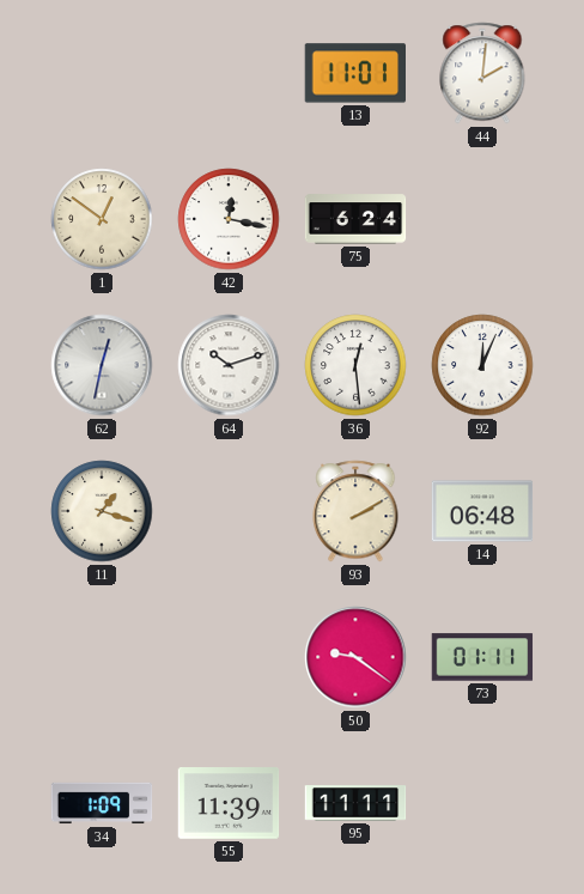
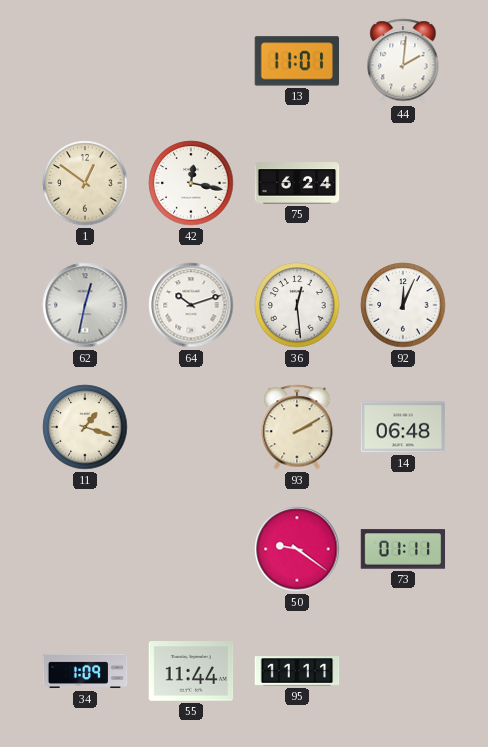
55: 11:39 -> 11:44 (191, 671)
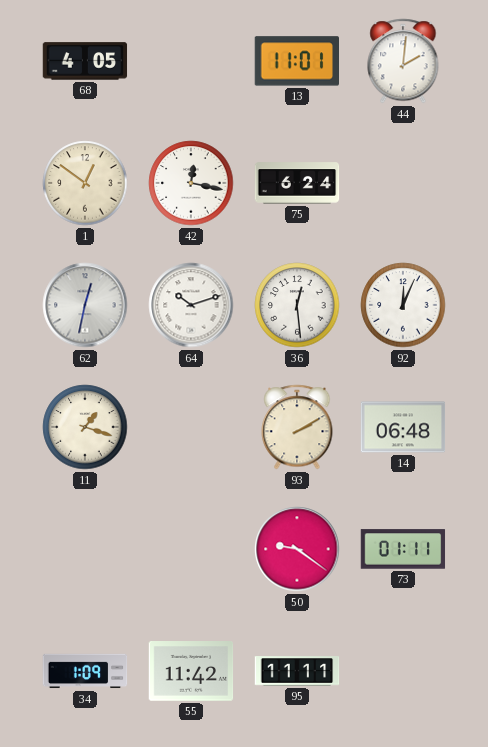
68: none -> 4:05 (85, 61)
55: 11:44 -> 11:42 (191, 671)
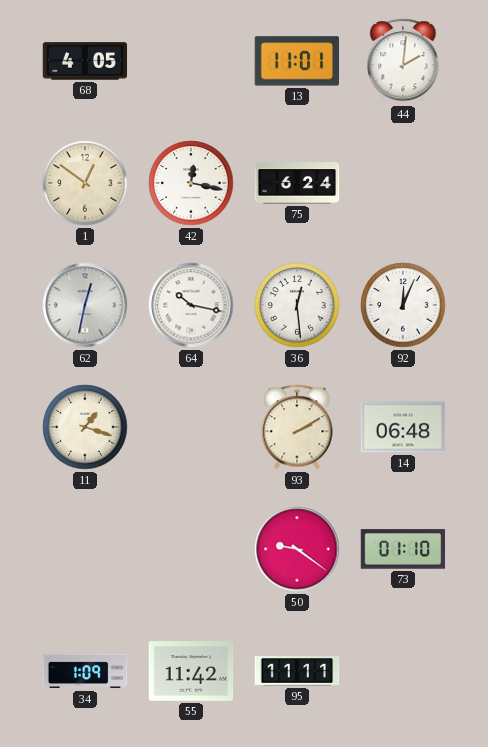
64: 10:12 -> 10:17 (191, 305)
73: 01:11 -> 01:10 (403, 549)
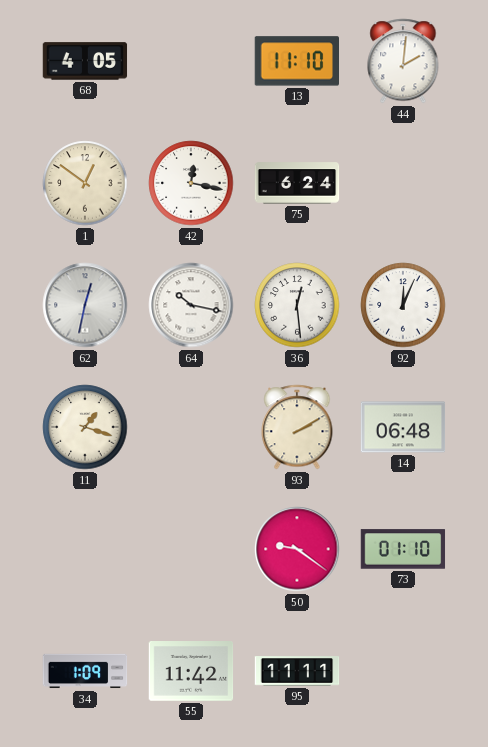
13: 11:01 -> 11:10 (297, 61)
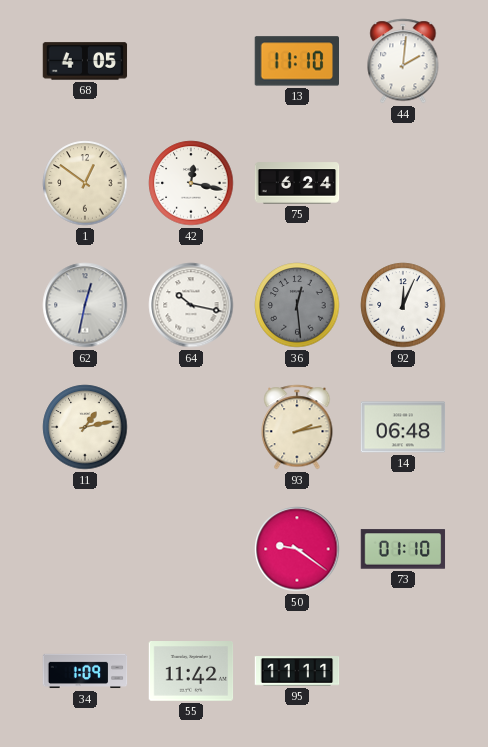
36 dial: white -> grey (297, 305)
11: 1:18 -> 1:13 (85, 427)
93: 2:10 -> 2:13 (297, 427)
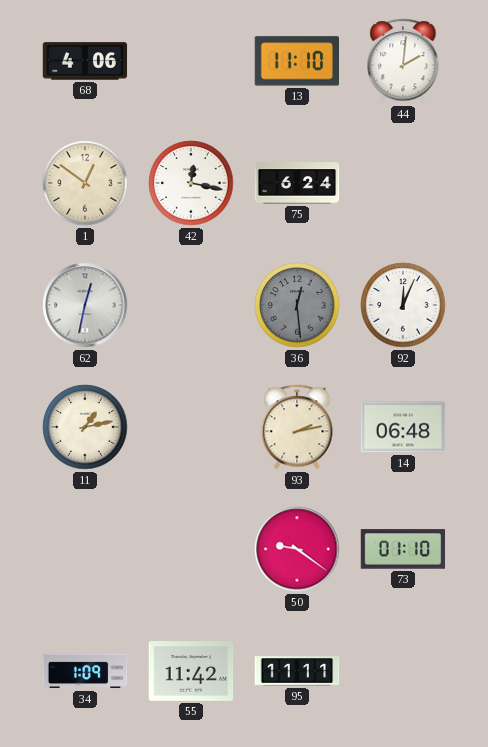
68: 4:05 -> 4:06 (85, 61)
64: 10:17 -> none (191, 305)
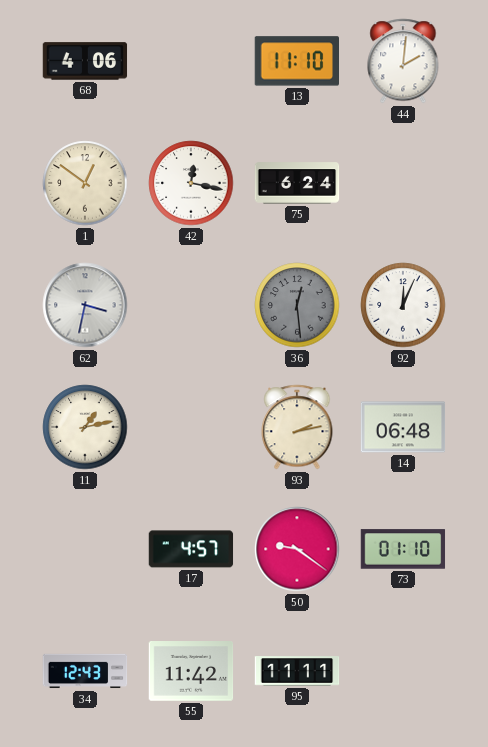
62: 12:32 -> 3:32 (85, 305)
17: none -> 4:57 (191, 549)
34: 1:09 -> 12:43 (85, 671)
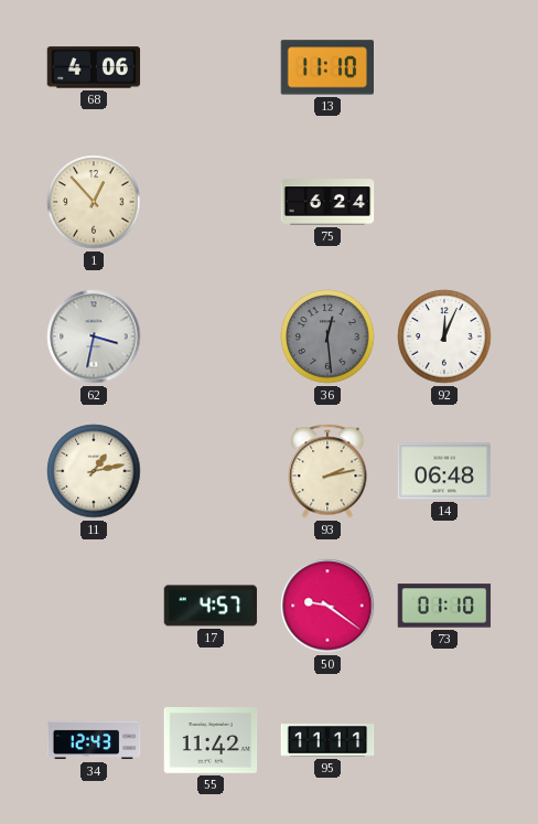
44: 2:01 -> none (403, 61)
1: 12:51 -> 12:53 (94, 202)
42: 12:17 -> none (191, 183)
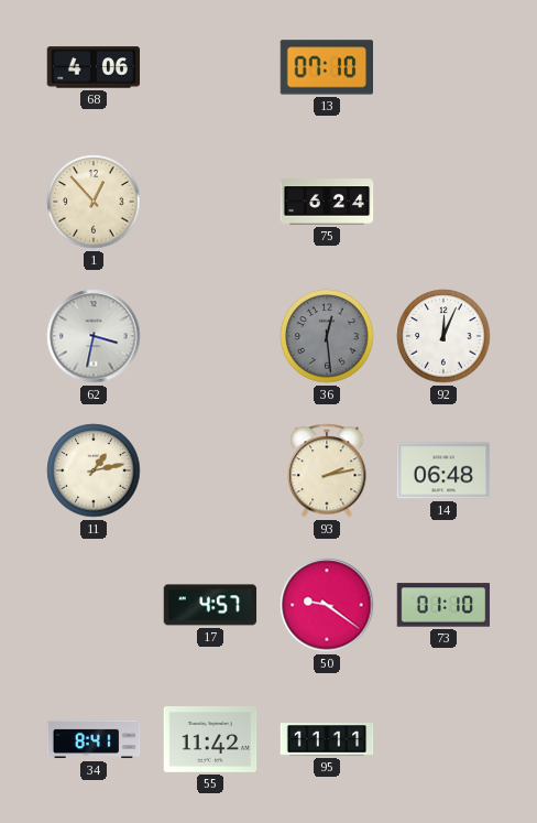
13: 11:10 -> 07:10 (327, 67)
34: 12:43 -> 8:41 (94, 739)
